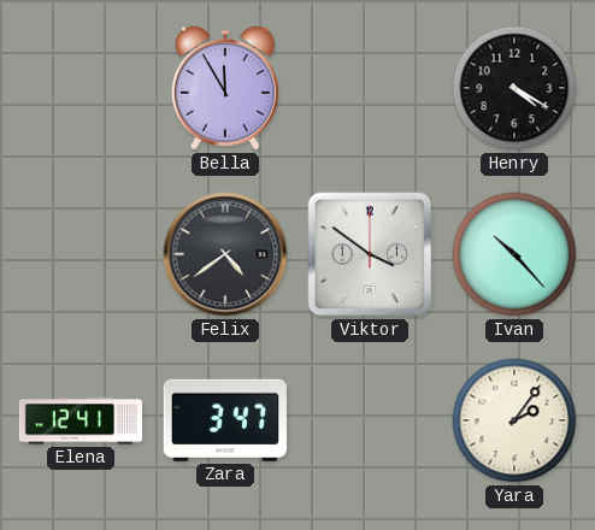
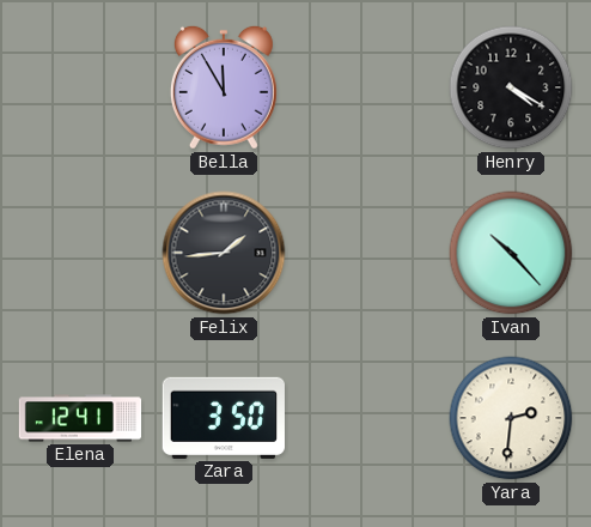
Felix: 4:39 -> 1:44 (224, 253)
Viktor: 3:51 -> none (370, 254)
Zara: 3:47 -> 3:50 (223, 418)
Yara: 2:06 -> 2:31 (511, 418)
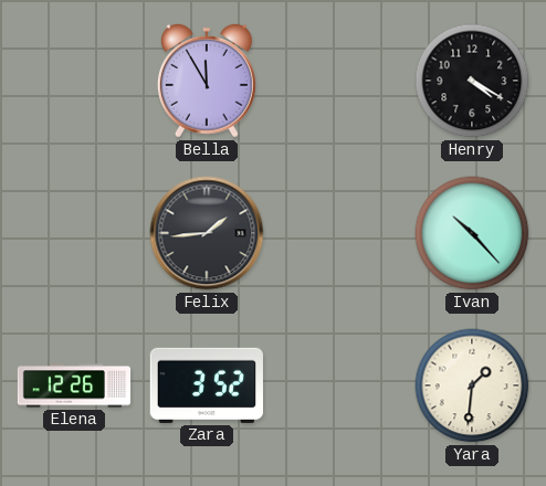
Elena: 12:41 -> 12:26 (74, 385)
Zara: 3:50 -> 3:52 (206, 385)
Yara: 2:31 -> 1:31 (472, 385)
